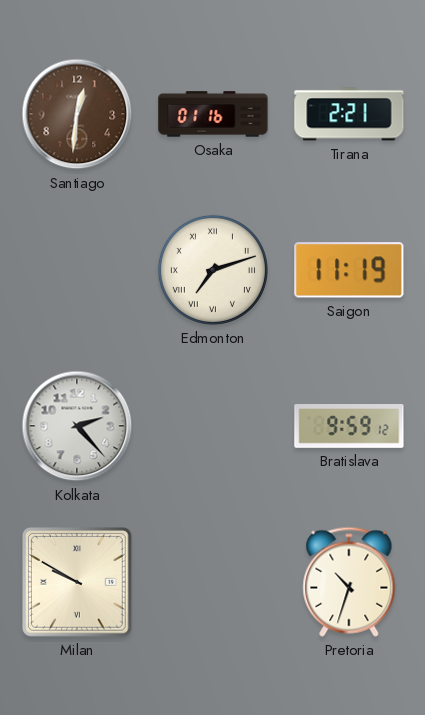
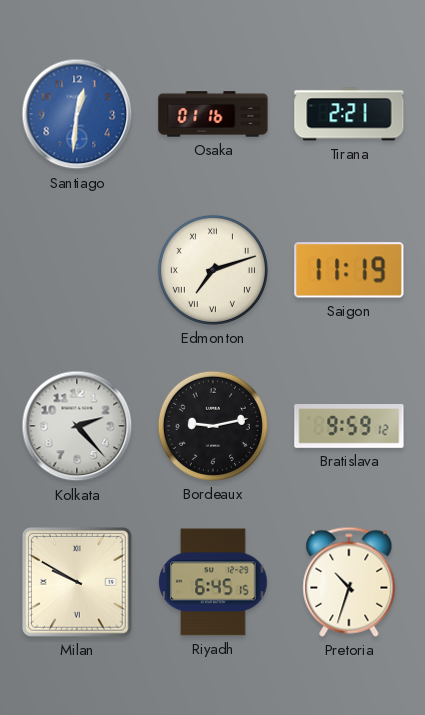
Santiago dial: brown -> blue (77, 114)
Bordeaux: none -> 9:13 (213, 426)
Riyadh: none -> 6:45 (213, 582)
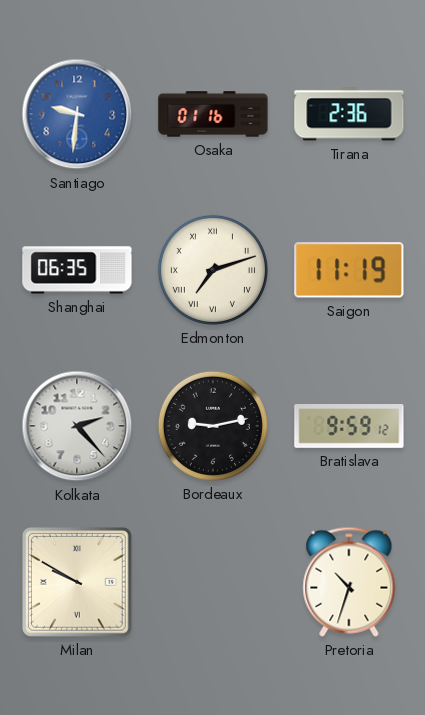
Santiago: 12:31 -> 9:31 (77, 114)
Tirana: 2:21 -> 2:36 (349, 114)
Shanghai: none -> 06:35 (77, 270)
Riyadh: 6:45 -> none (213, 582)
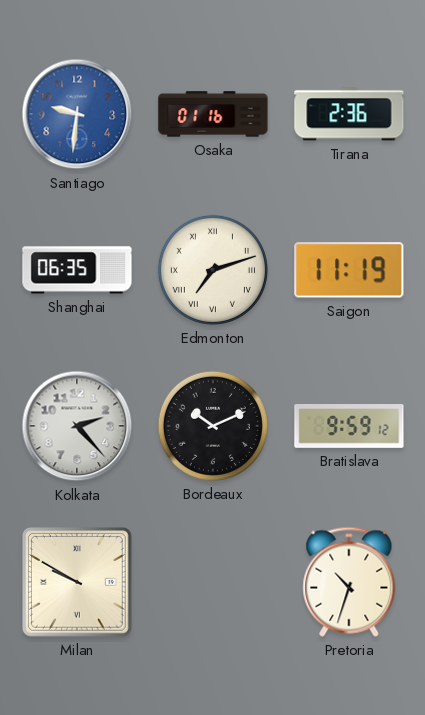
Bordeaux: 9:13 -> 10:11 (213, 426)
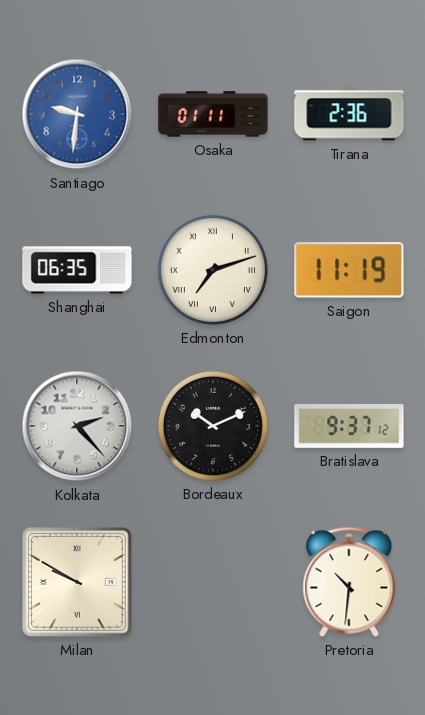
Osaka: 01:16 -> 01:11 (213, 114)
Bratislava: 9:59 -> 9:37 (349, 427)
Pretoria: 10:33 -> 10:31 (349, 582)
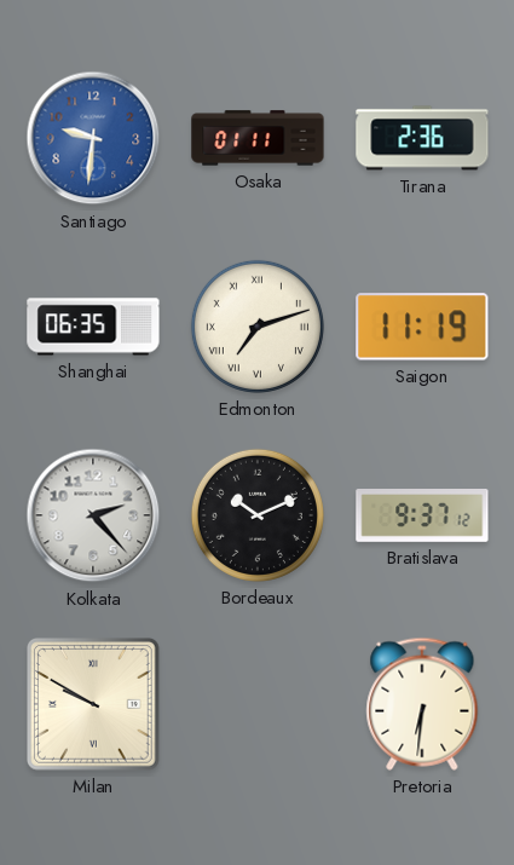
Pretoria: 10:31 -> 6:31 (422, 704)
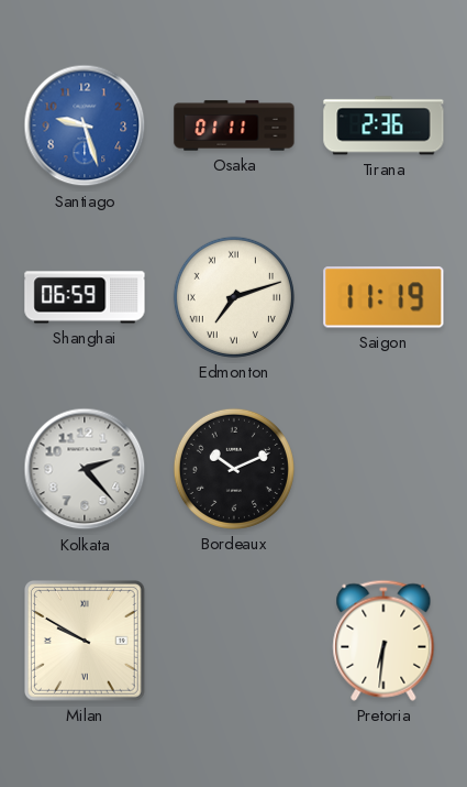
Santiago: 9:31 -> 9:27 (85, 125)
Shanghai: 06:35 -> 06:59 (85, 297)
Bratislava: 9:37 -> none (422, 517)
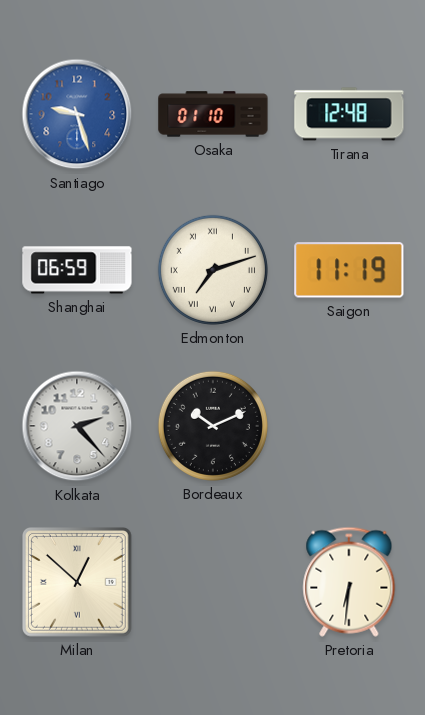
Osaka: 01:11 -> 01:10 (213, 114)
Tirana: 2:36 -> 12:48 (349, 114)
Milan: 9:50 -> 12:52 (78, 583)
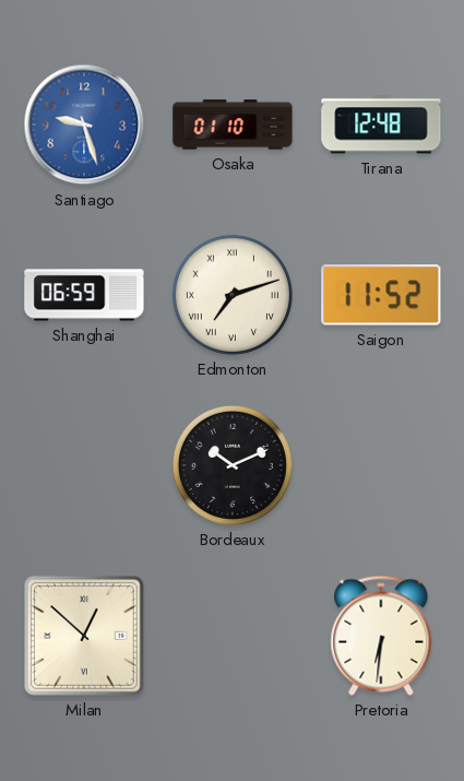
Saigon: 11:19 -> 11:52 (381, 295)
Kolkata: 2:23 -> none (77, 426)
